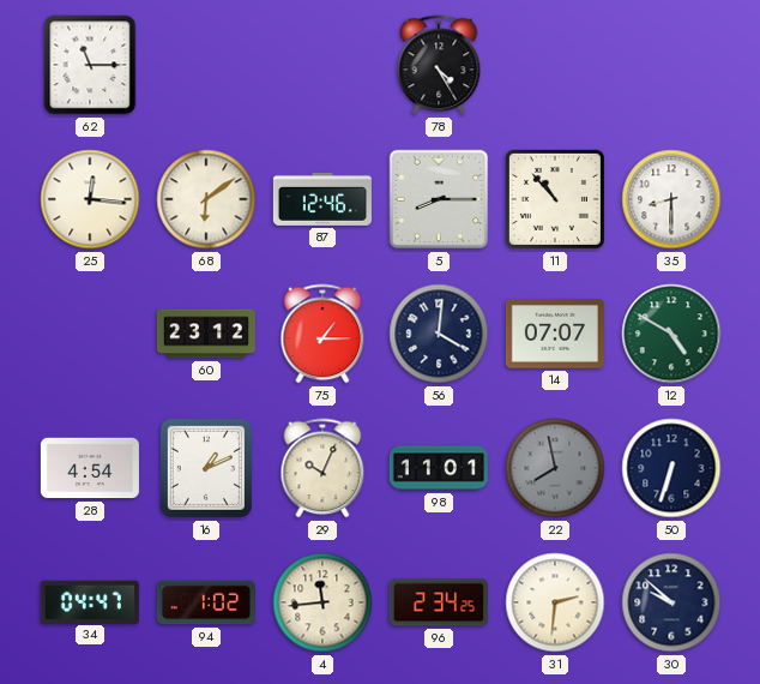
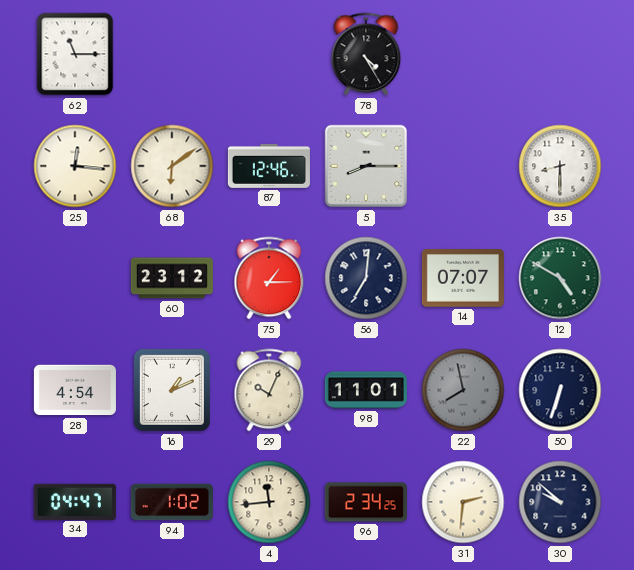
11: 10:53 -> none (555, 199)
56: 4:01 -> 7:01 (366, 278)
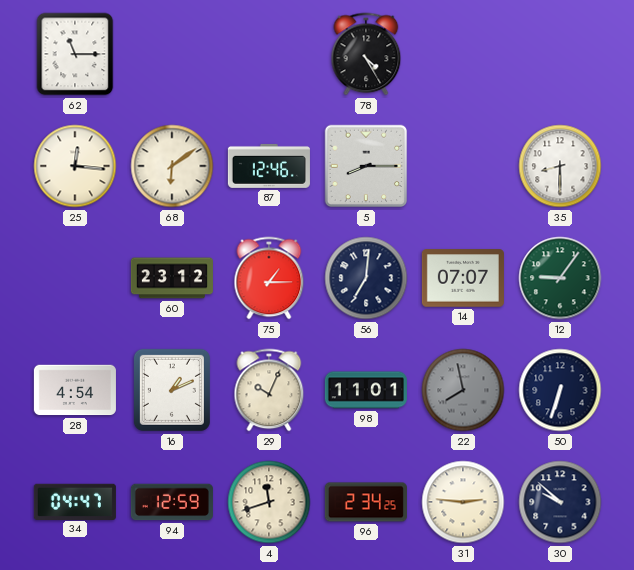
12: 4:50 -> 9:06 (560, 278)
94: 1:02 -> 12:59 (172, 502)
4: 11:44 -> 11:42 (269, 502)
31: 2:31 -> 2:46 (463, 502)
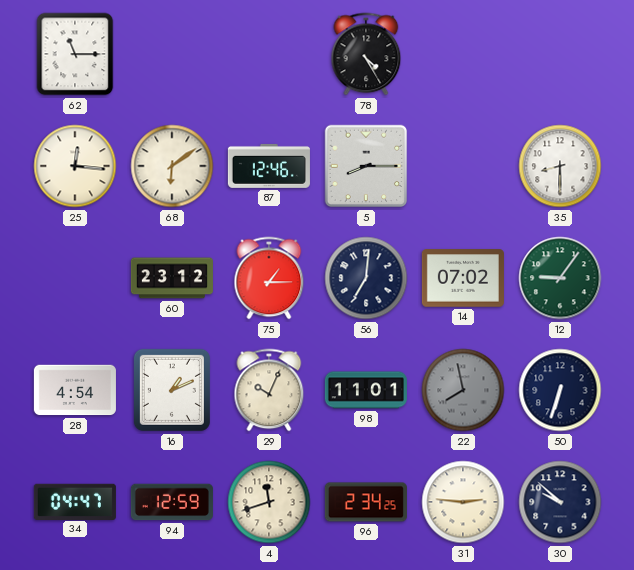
14: 07:07 -> 07:02 (463, 278)
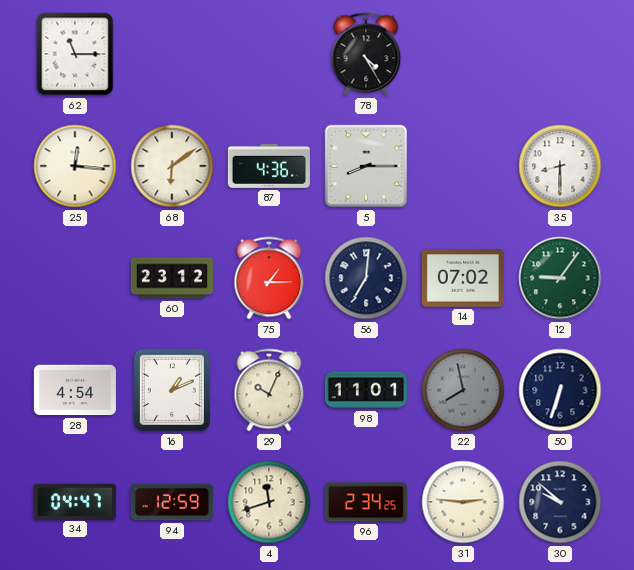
87: 12:46 -> 4:36 (269, 166)
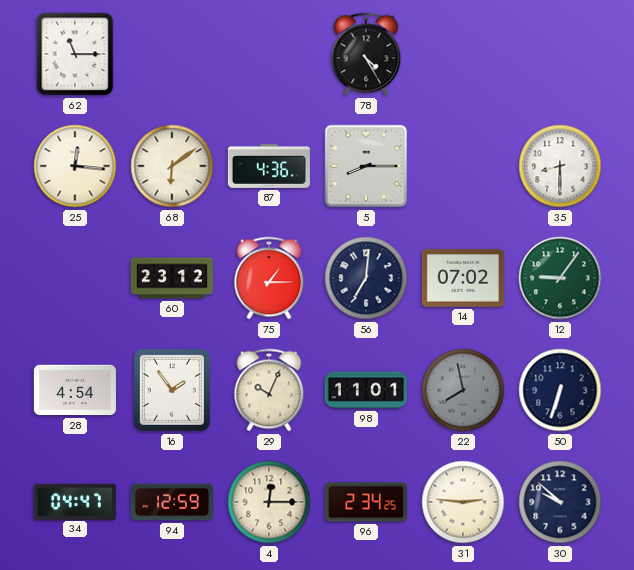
16: 1:11 -> 1:54 (172, 390)
4: 11:42 -> 12:15 (269, 502)
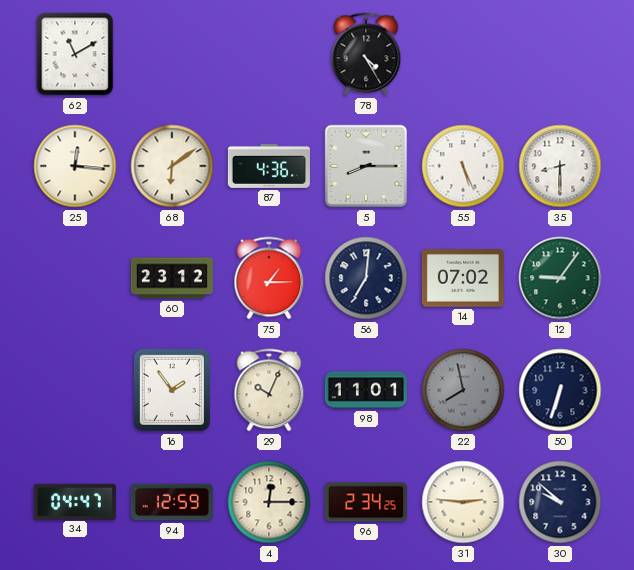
62: 11:15 -> 11:10 (75, 54)
55: none -> 5:26 (463, 166)
28: 4:54 -> none (75, 390)
